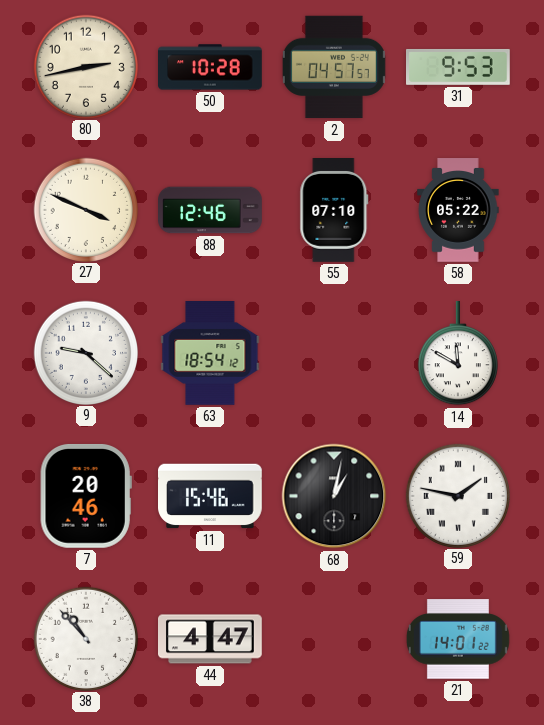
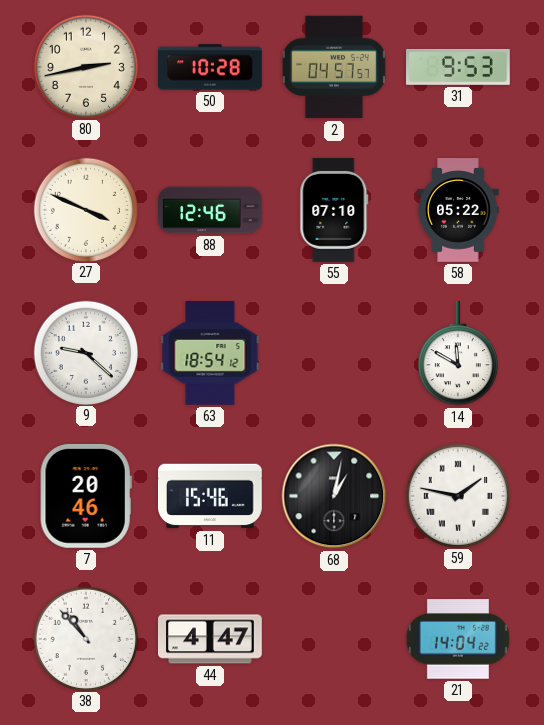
21: 14:01 -> 14:04 (458, 639)
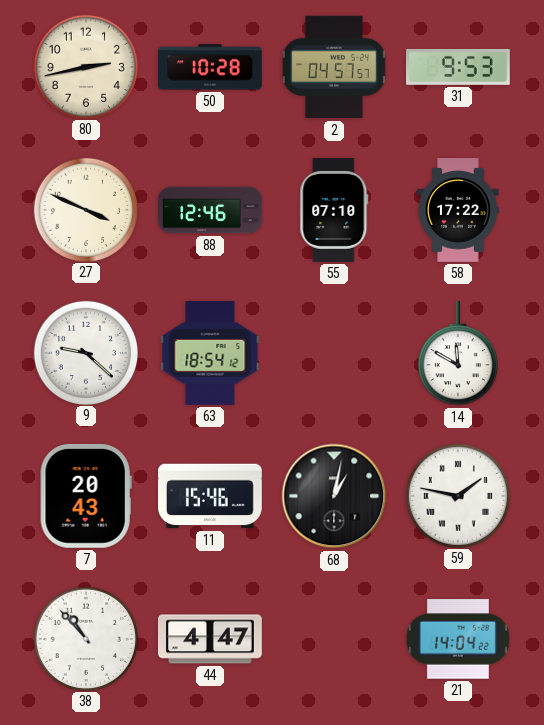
58: 05:22 -> 17:22 (458, 210)
7: 20:46 -> 20:43 (86, 496)
